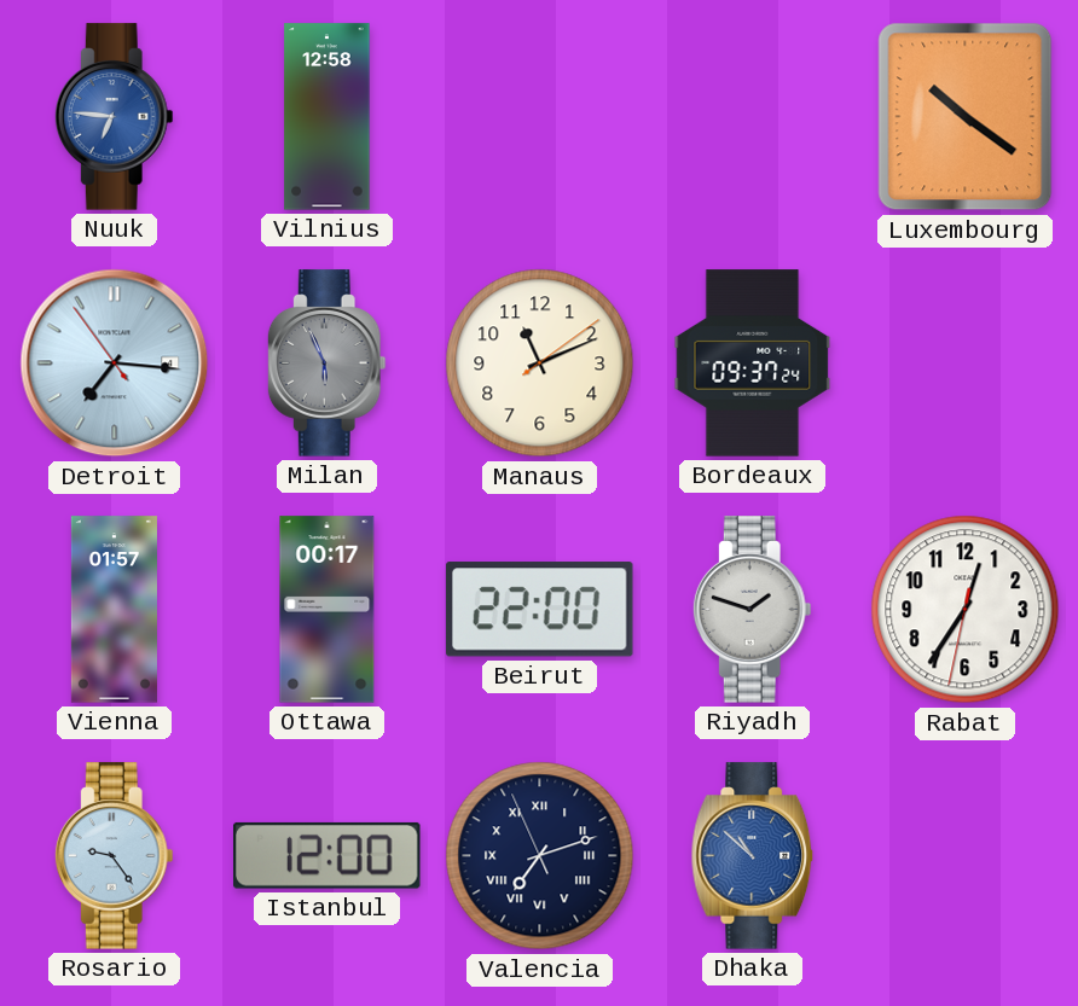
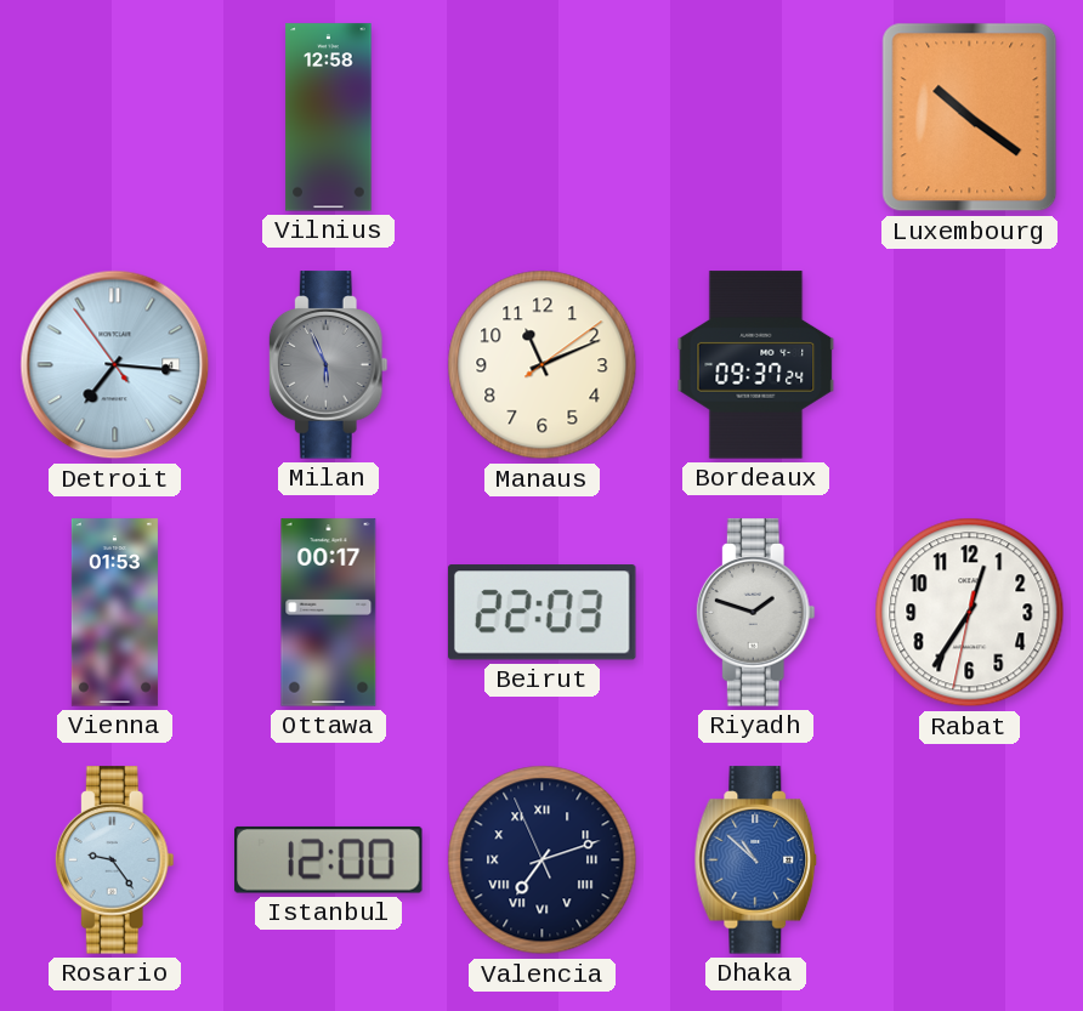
Nuuk: 6:46 -> none (114, 117)
Vienna: 01:57 -> 01:53 (114, 613)
Beirut: 22:00 -> 22:03 (541, 613)
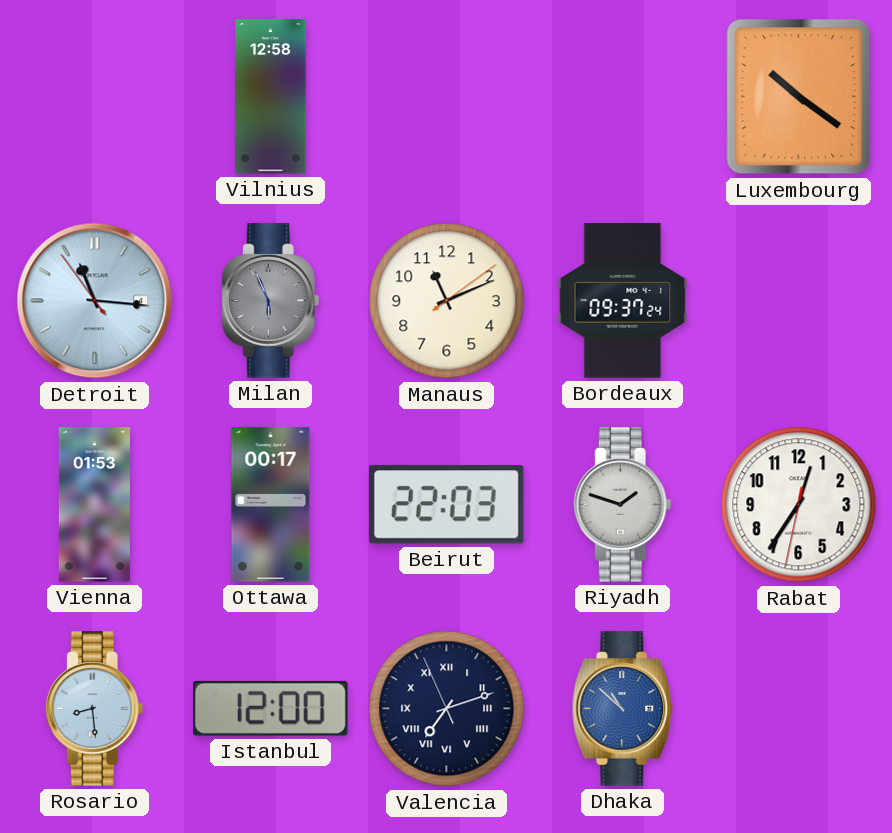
Detroit: 7:15 -> 11:15 (95, 301)
Rosario: 9:24 -> 8:29 (94, 709)
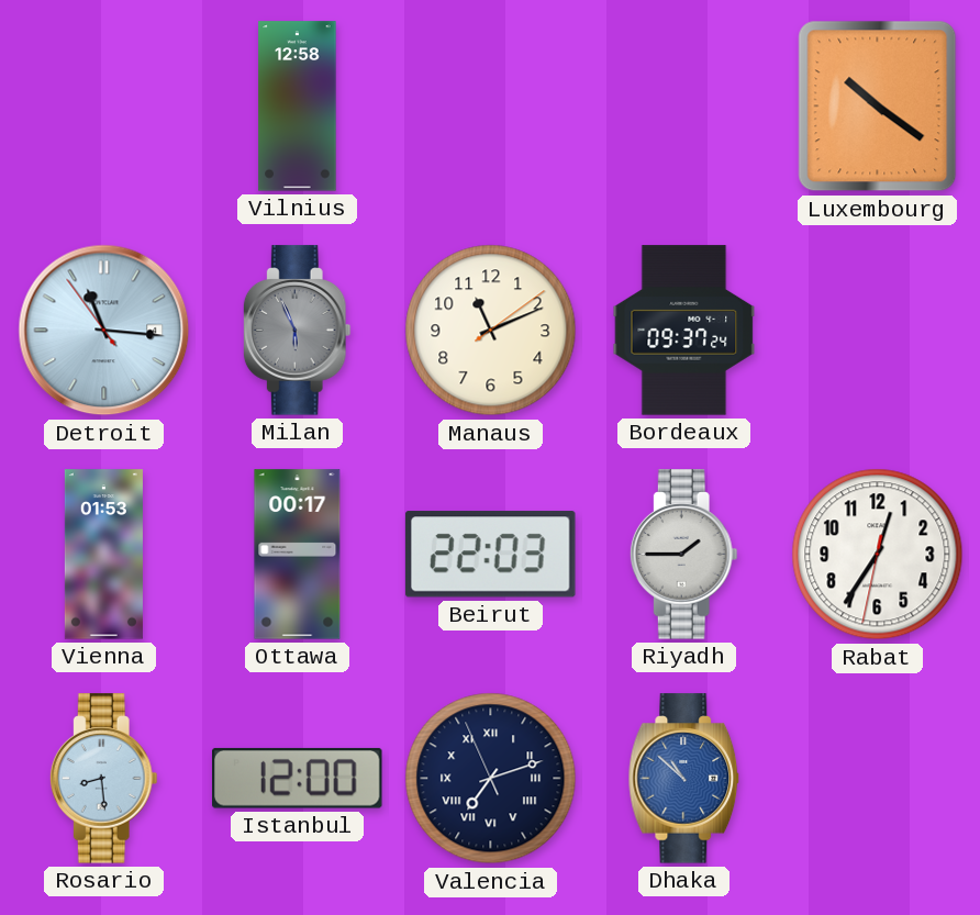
Riyadh: 1:48 -> 1:45 (683, 555)
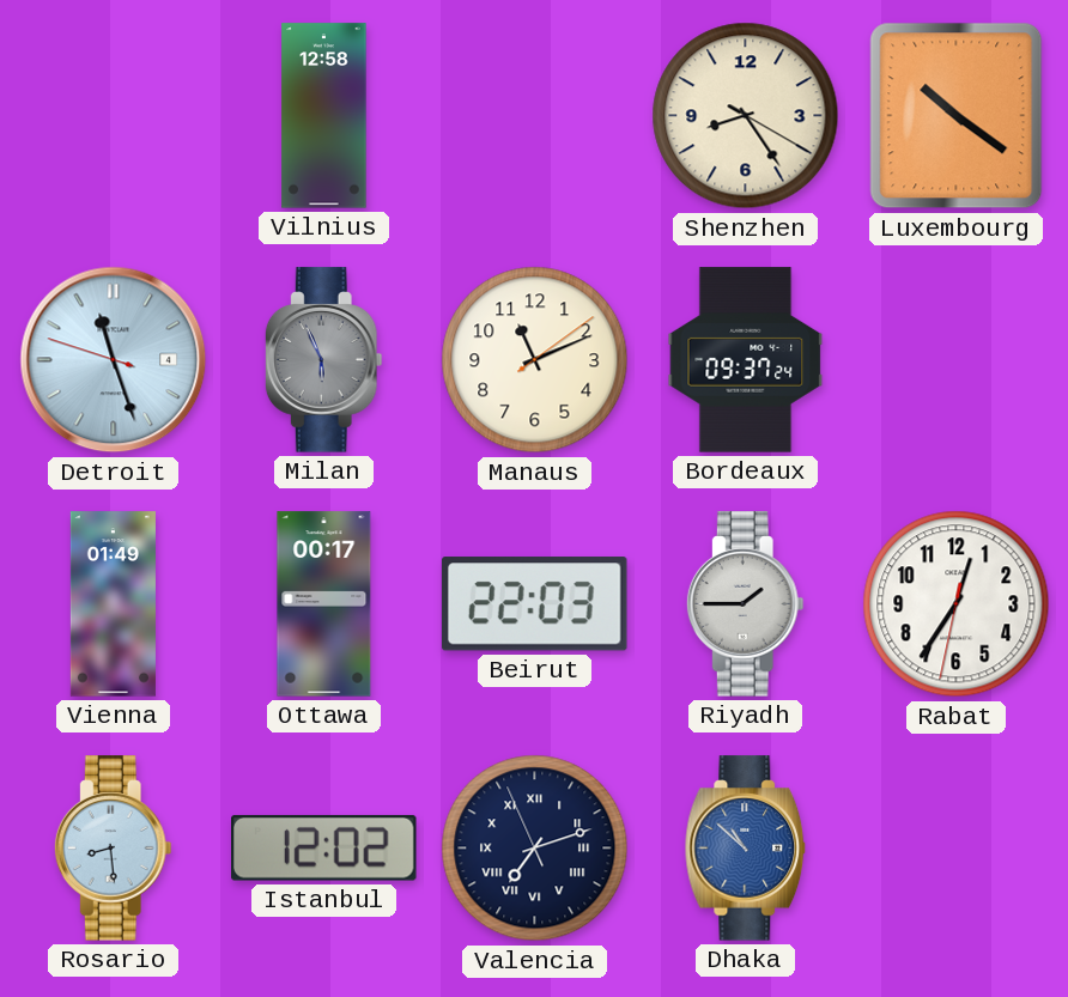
Shenzhen: none -> 8:24 (746, 116)
Detroit: 11:15 -> 11:26 (114, 360)
Vienna: 01:53 -> 01:49 (113, 604)
Istanbul: 12:00 -> 12:02 (324, 847)
